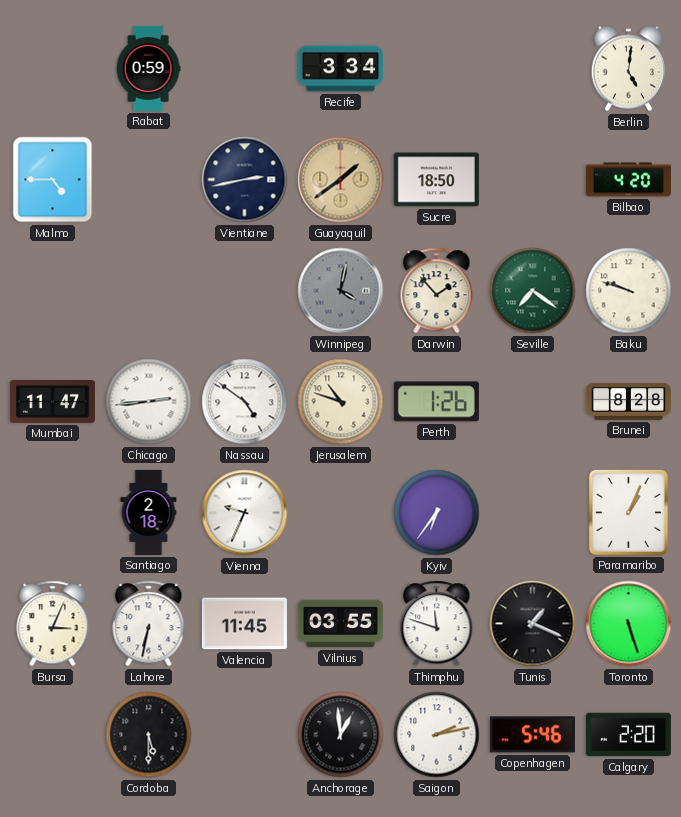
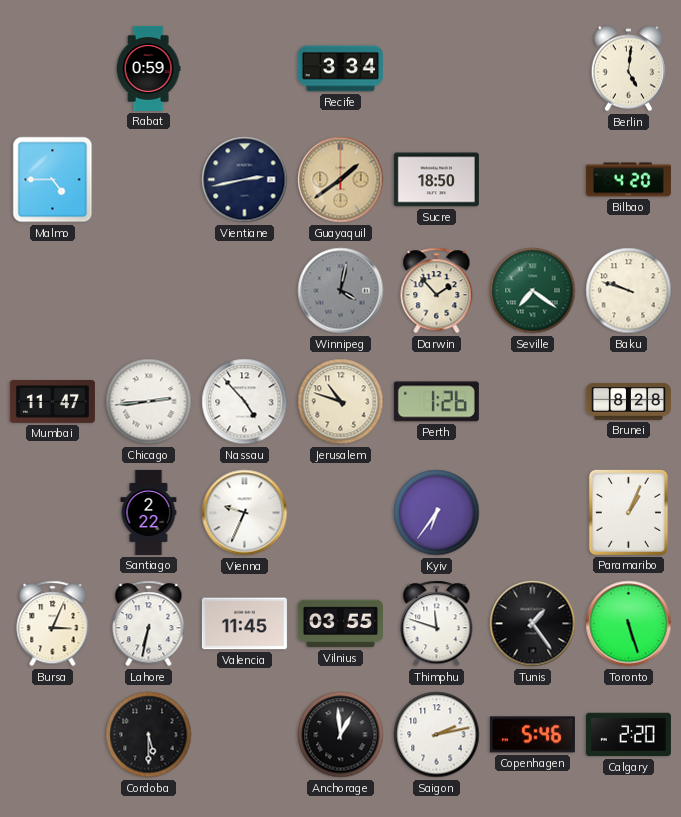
Nassau: 4:51 -> 4:53 (245, 402)
Santiago: 2:18 -> 2:22 (149, 512)
Tunis: 1:19 -> 1:24 (533, 624)
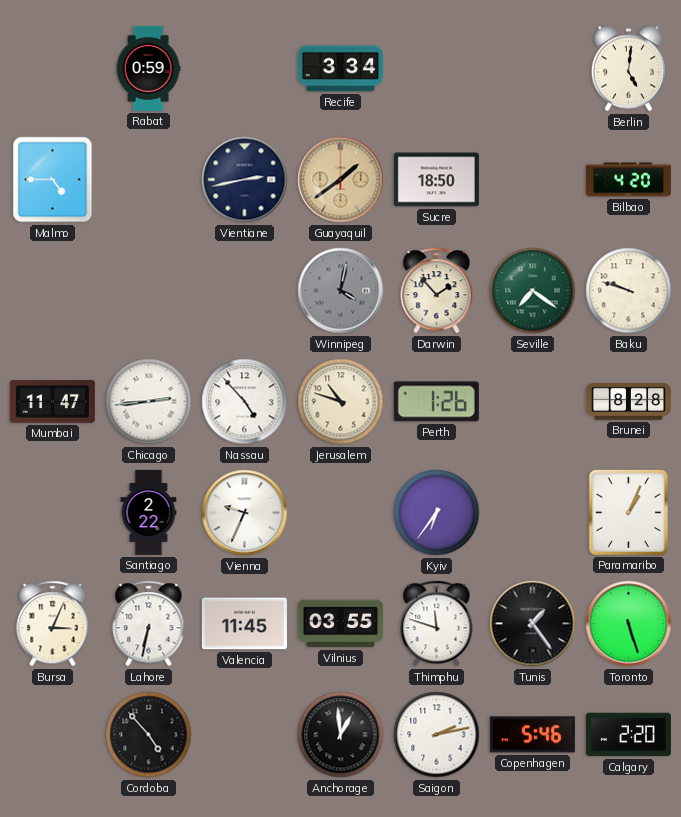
Cordoba: 5:30 -> 4:53 (149, 735)
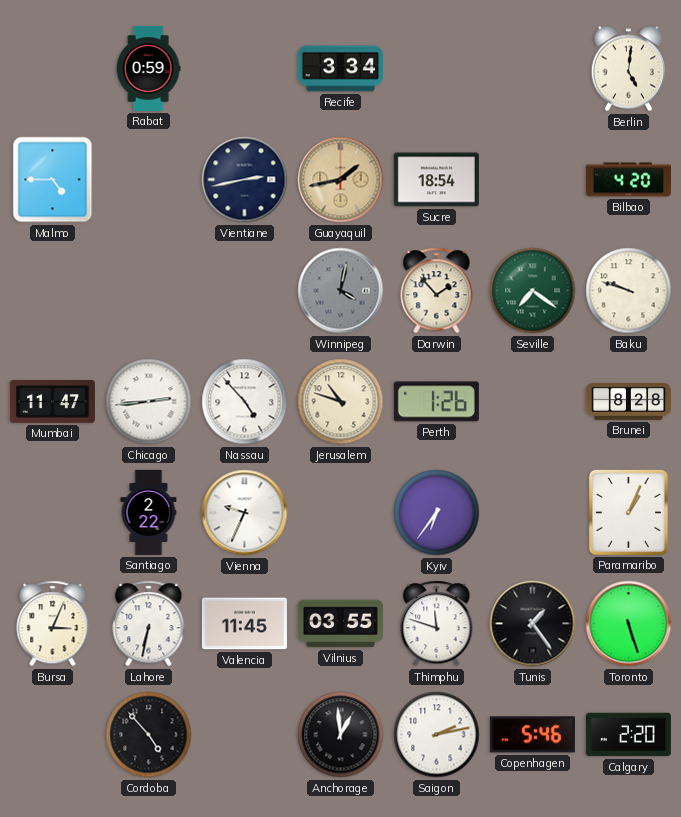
Guayaquil: 1:39 -> 1:43 (341, 180)
Sucre: 18:50 -> 18:54 (436, 180)
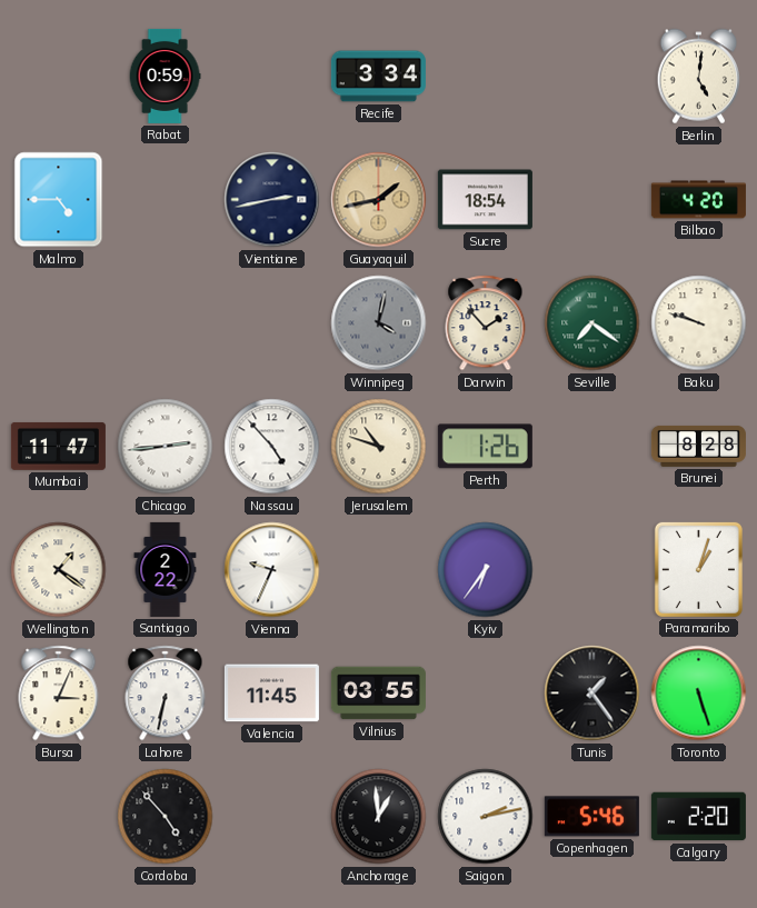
Wellington: none -> 1:21 (59, 570)
Paramaribo: 1:04 -> 1:03 (698, 569)
Thimphu: 11:48 -> none (437, 624)
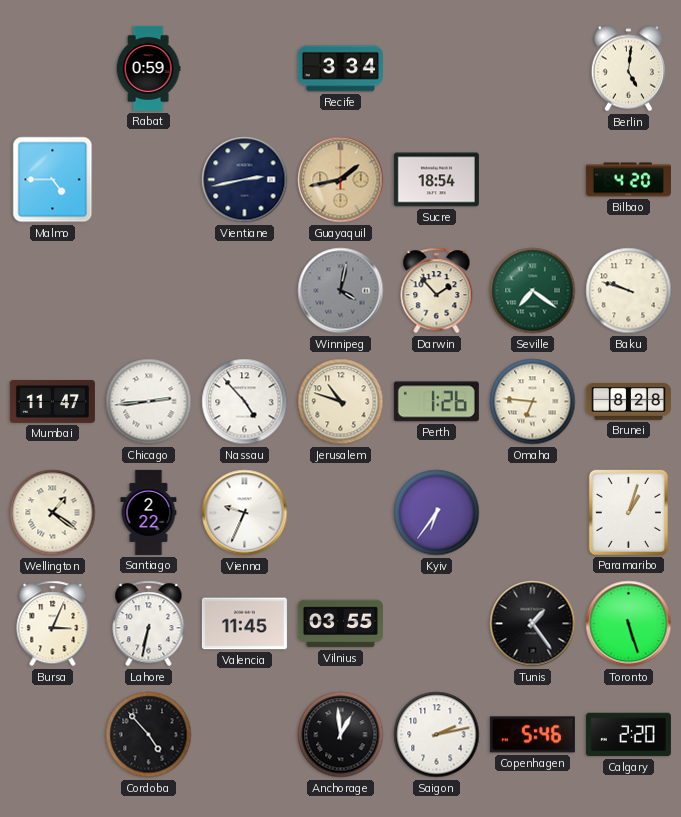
Omaha: none -> 6:46 (533, 402)
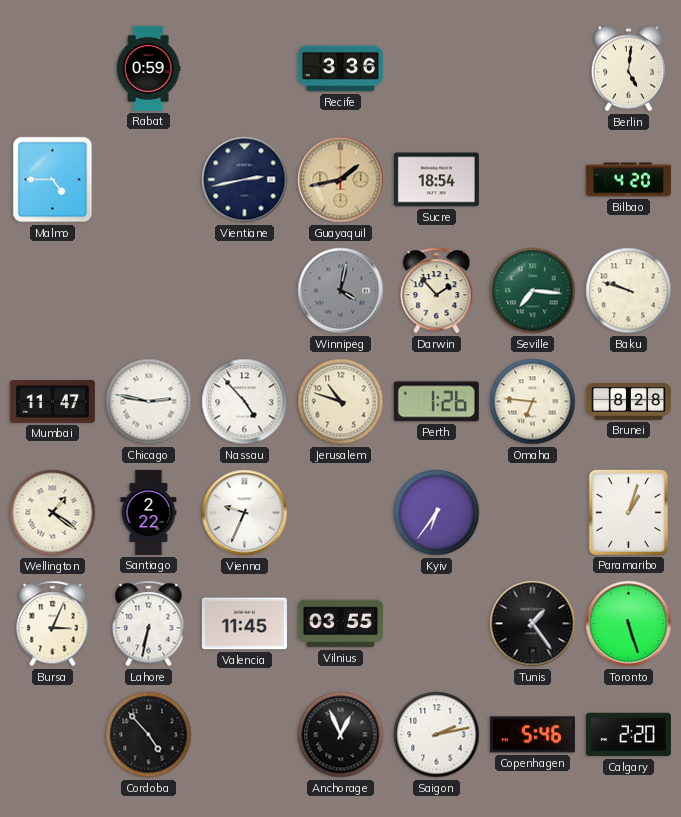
Recife: 3:34 -> 3:36 (340, 69)
Seville: 7:21 -> 7:16 (533, 291)
Chicago: 2:44 -> 2:47 (149, 402)
Anchorage: 12:59 -> 12:56 (341, 735)
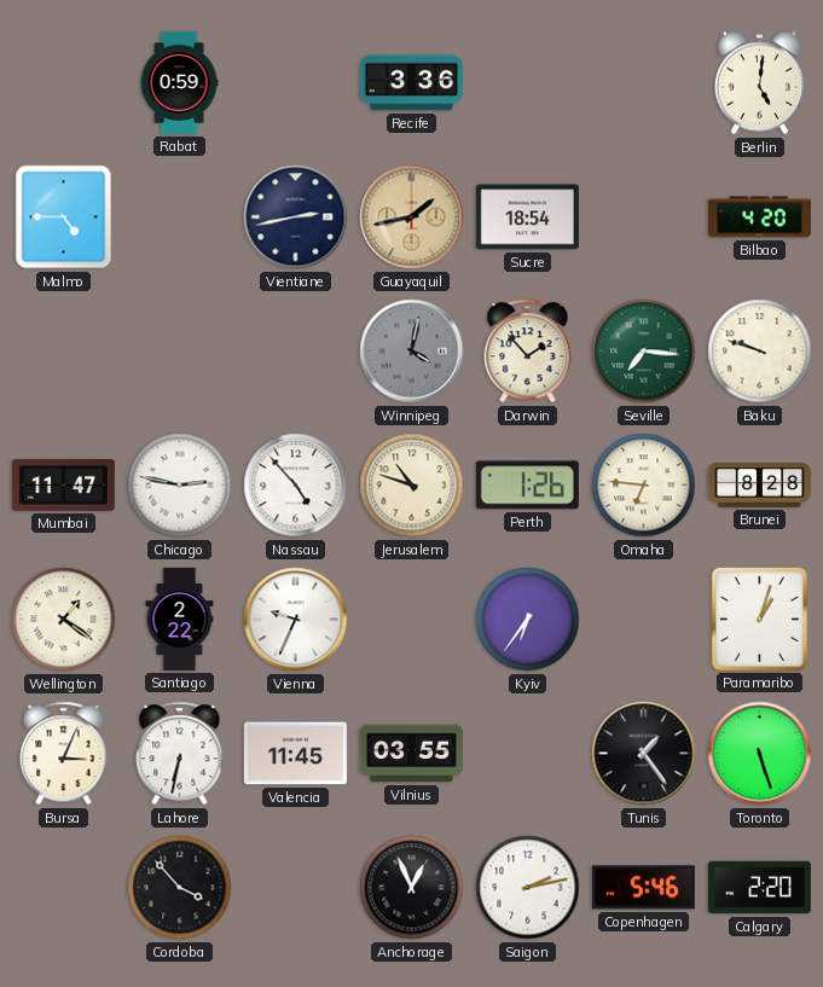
Cordoba: 4:53 -> 3:53 (180, 888)
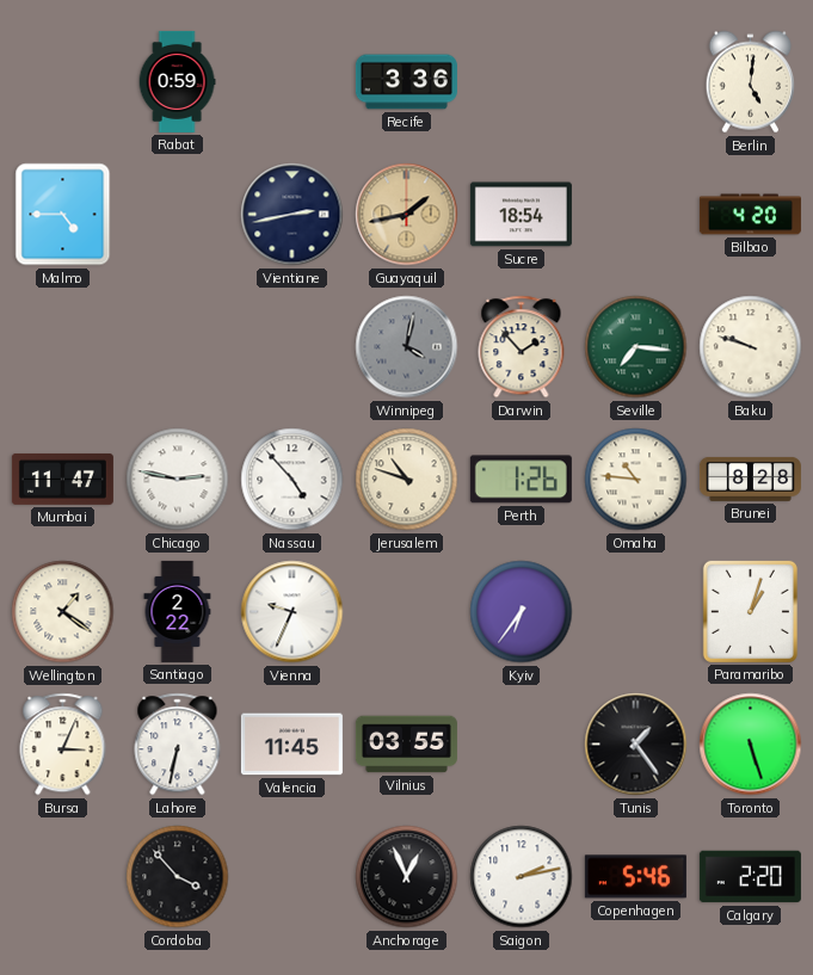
Omaha: 6:46 -> 10:46 (636, 480)
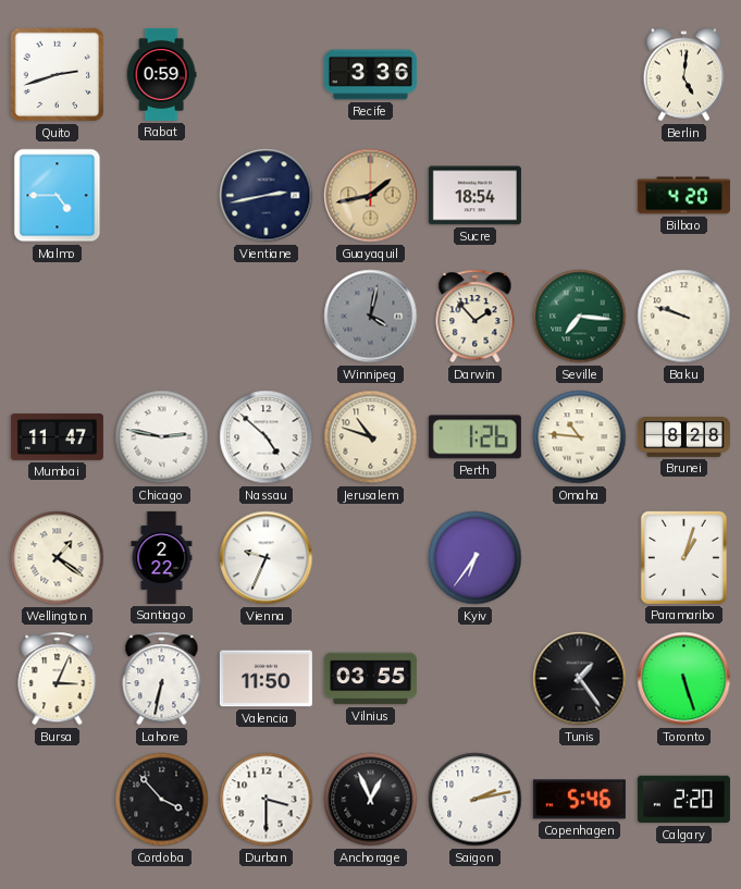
Quito: none -> 2:42 (58, 75)
Nassau: 4:53 -> 4:52 (267, 437)
Valencia: 11:45 -> 11:50 (265, 679)
Durban: none -> 3:30 (267, 800)
